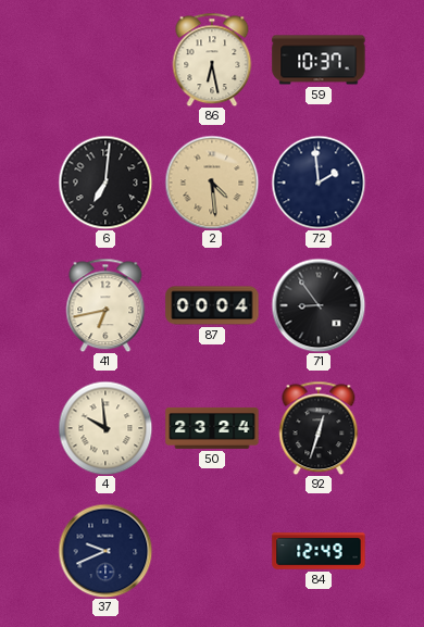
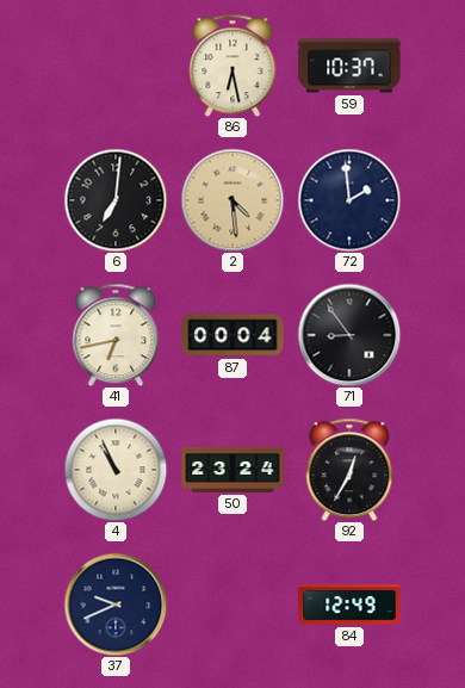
4: 9:59 -> 10:56 (116, 470)
92: 12:33 -> 12:35 (349, 470)
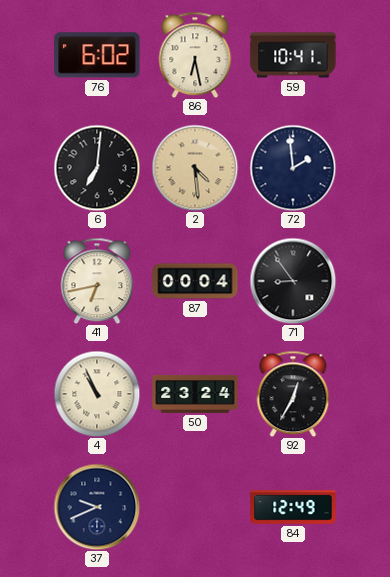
76: none -> 6:02 (97, 55)
59: 10:37 -> 10:41 (293, 55)
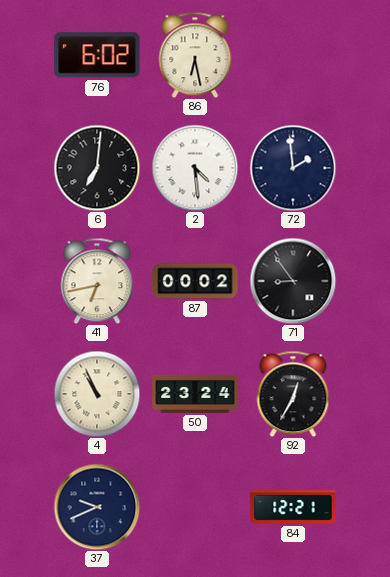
59: 10:41 -> none (293, 55)
2 dial: champagne -> white (195, 168)
87: 00:04 -> 00:02 (195, 281)
84: 12:49 -> 12:21 (293, 507)
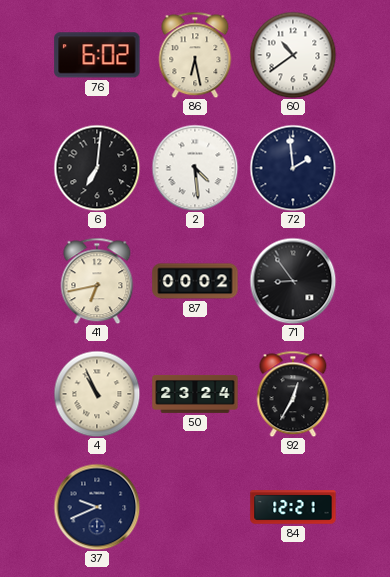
60: none -> 10:39 (293, 55)
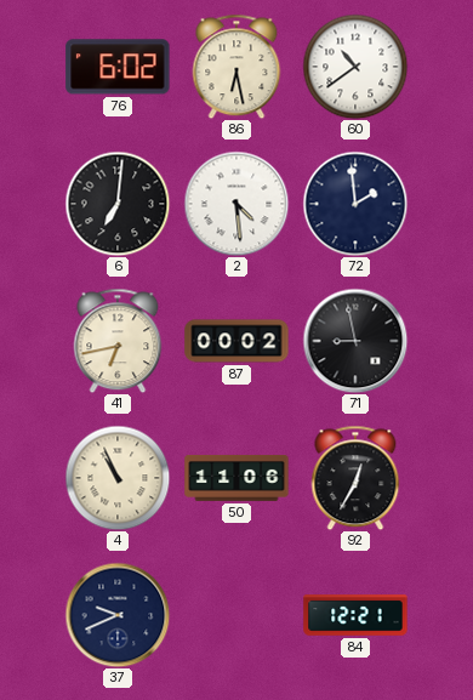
71: 8:54 -> 8:58 (355, 341)
50: 23:24 -> 11:06 (236, 478)
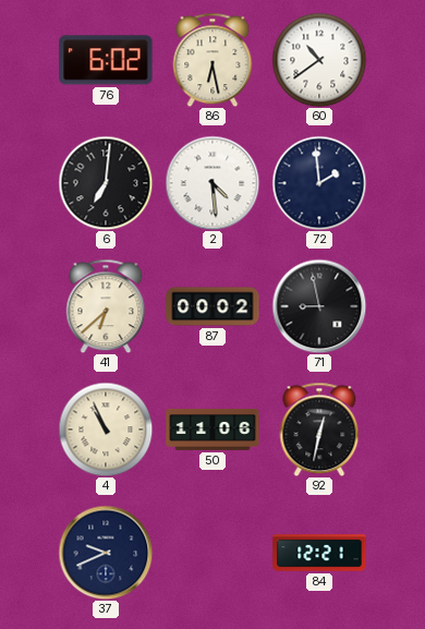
41: 6:43 -> 6:38 (106, 306)
92: 12:35 -> 12:32 (319, 430)
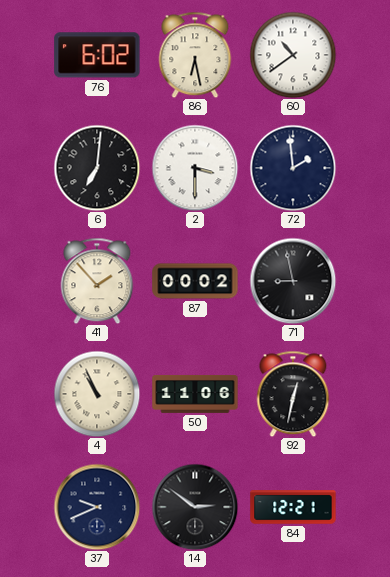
2: 4:29 -> 3:30 (195, 168)
41: 6:38 -> 1:53 (97, 281)
14: none -> 2:51 (195, 507)
